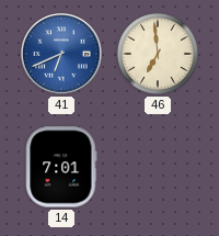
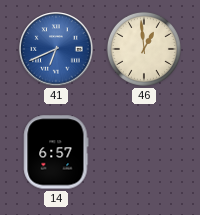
46: 6:59 -> 12:59 (144, 49)
14: 7:01 -> 6:57 (56, 152)
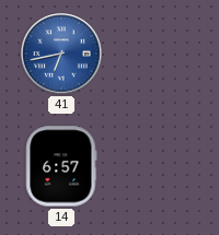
41: 6:41 -> 6:43 (61, 54)
46: 12:59 -> none (144, 49)
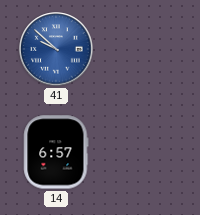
41: 6:43 -> 9:52 (56, 49)
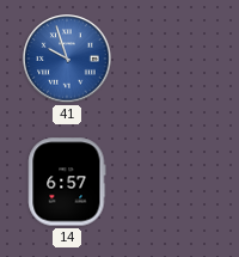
41: 9:52 -> 9:57 (67, 59)
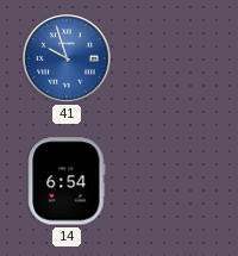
14: 6:57 -> 6:54 (67, 181)
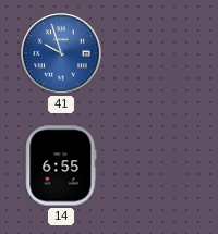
14: 6:54 -> 6:55 (61, 165)
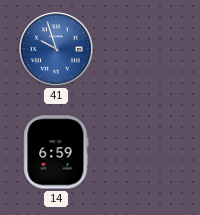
14: 6:55 -> 6:59 (56, 152)
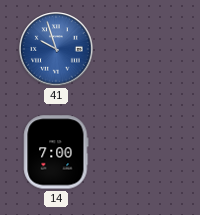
14: 6:59 -> 7:00 (56, 152)
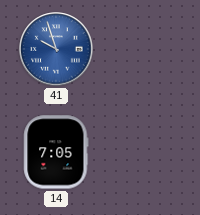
14: 7:00 -> 7:05 (56, 152)
